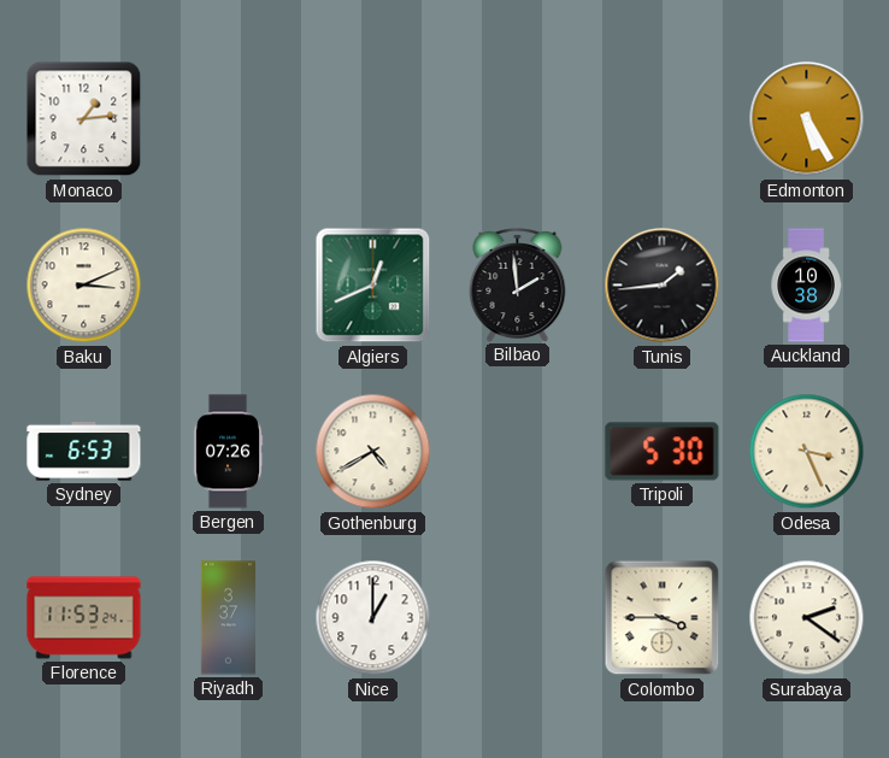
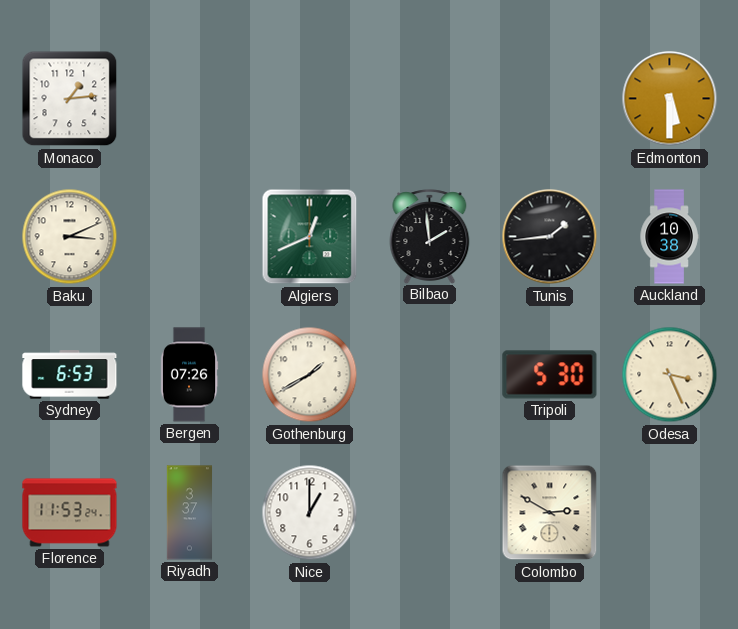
Edmonton: 5:25 -> 5:30 (670, 99)
Gothenburg: 4:40 -> 1:40 (310, 375)
Colombo: 3:45 -> 2:50 (550, 513)
Surabaya: 2:21 -> none (807, 618)
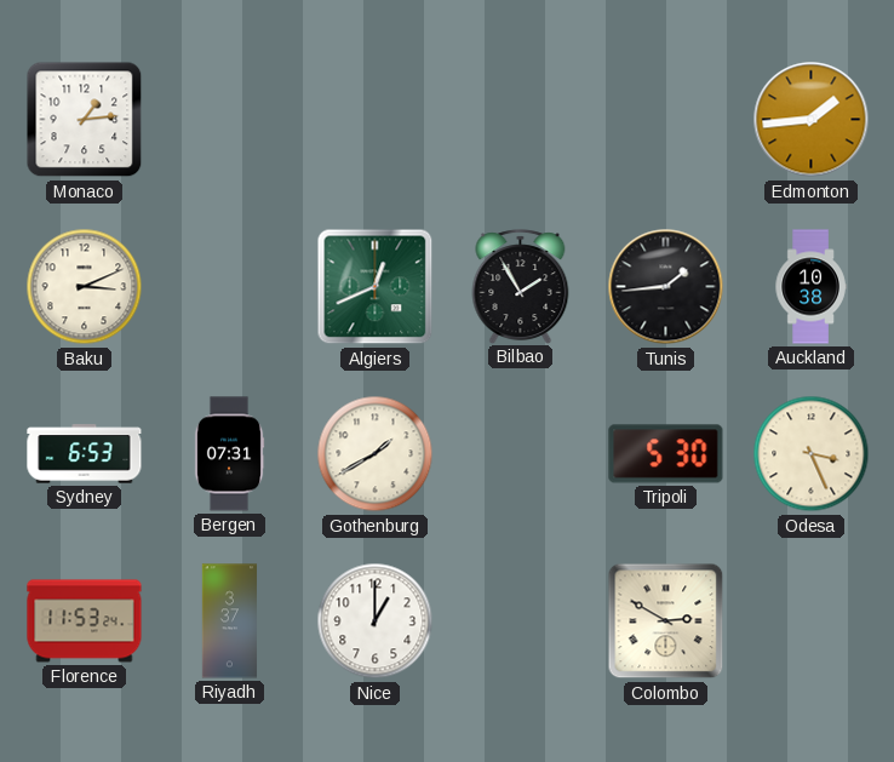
Edmonton: 5:30 -> 1:44 (812, 120)
Bilbao: 1:59 -> 1:55 (521, 286)
Bergen: 07:26 -> 07:31 (229, 454)
